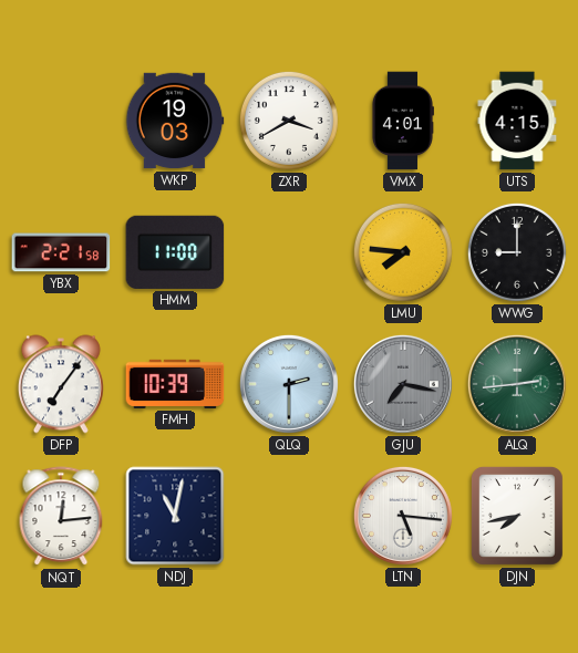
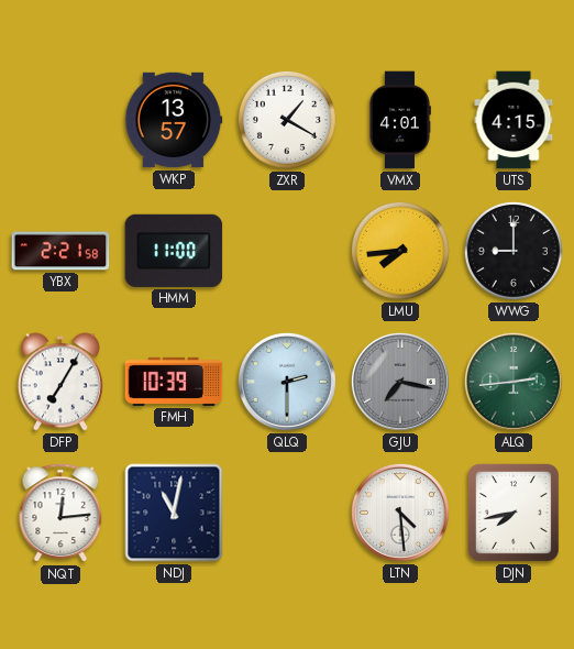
WKP: 19:03 -> 13:57 (174, 120)
ZXR: 3:40 -> 1:20 (287, 120)
LMU: 7:46 -> 7:44 (400, 251)
DFP: 7:06 -> 7:05 (60, 382)
LTN: 5:16 -> 4:29 (400, 513)
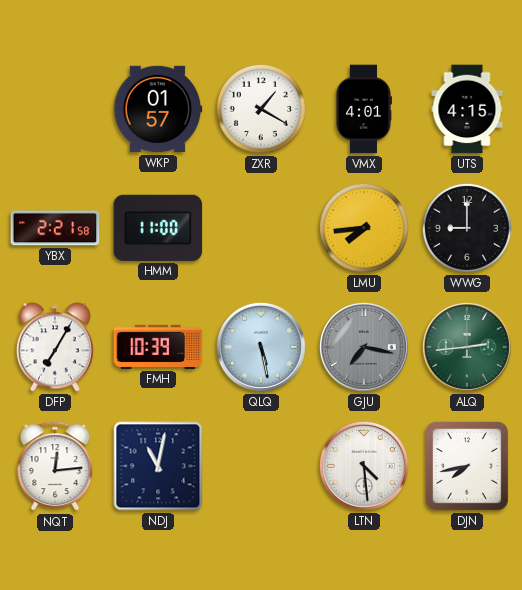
WKP: 13:57 -> 01:57 (158, 109)
QLQ: 2:30 -> 5:28 (261, 347)
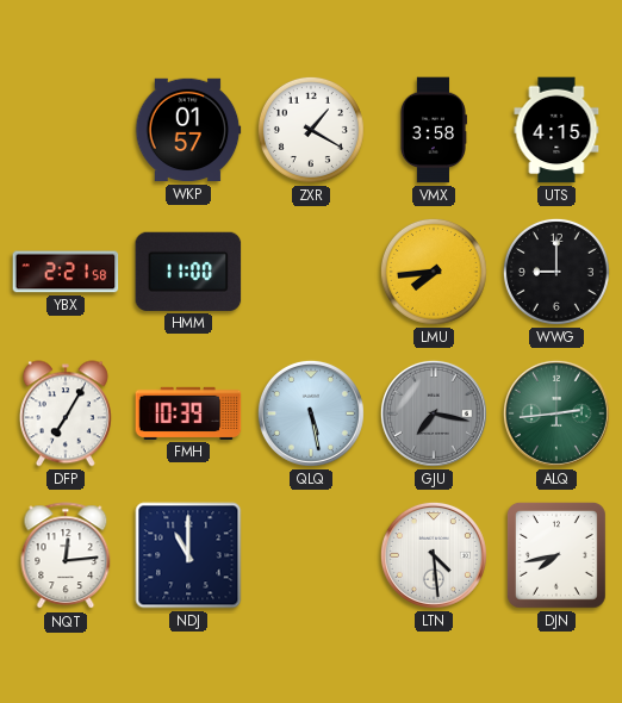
VMX: 4:01 -> 3:58 (433, 130)
NDJ: 11:02 -> 11:00 (188, 555)
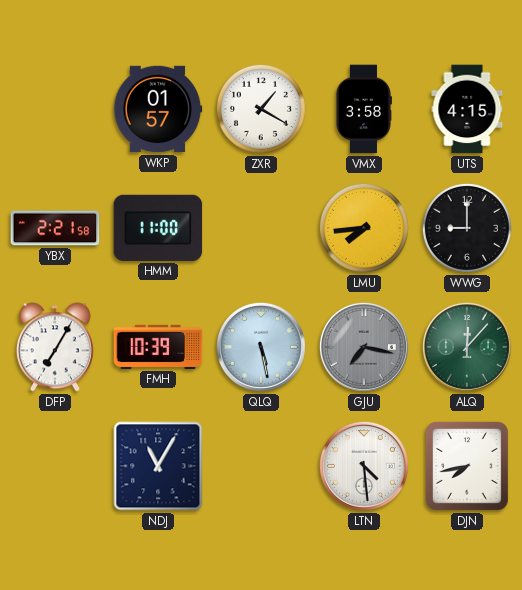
ALQ: 2:44 -> 12:07 (467, 347)
NQT: 12:14 -> none (66, 556)
NDJ: 11:00 -> 11:05 (158, 466)
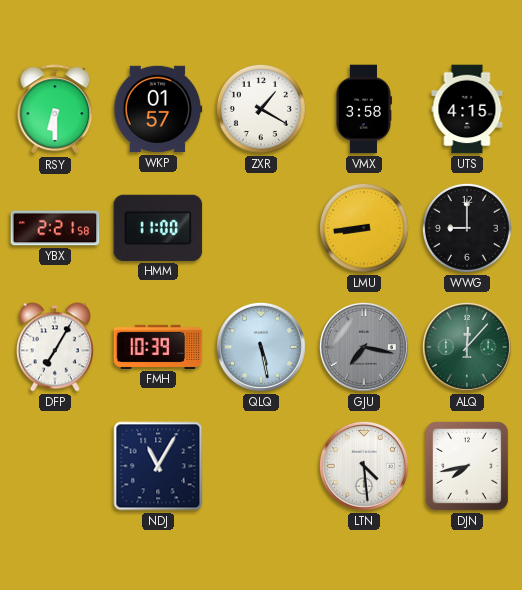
RSY: none -> 6:30 (55, 110)
LMU: 7:44 -> 8:44 (364, 228)
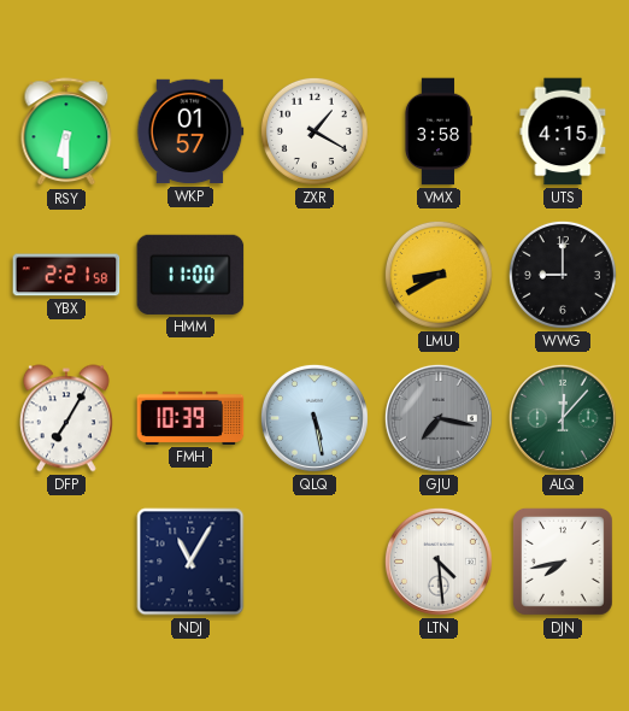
LMU: 8:44 -> 8:40 (439, 275)
